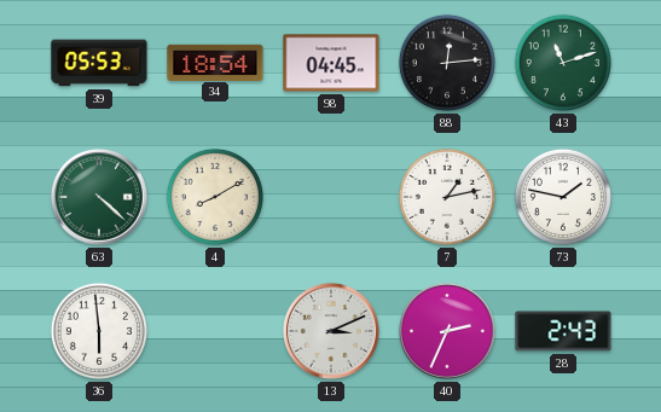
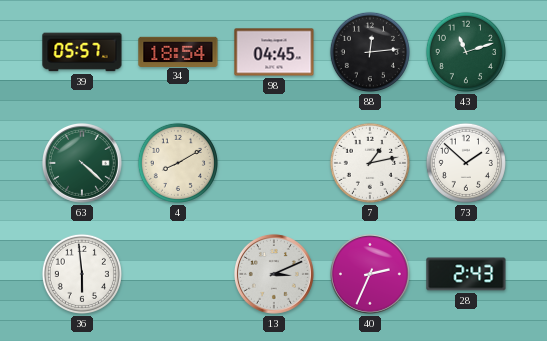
39: 05:53 -> 05:57 (82, 52)
73: 1:47 -> 1:52 (466, 163)
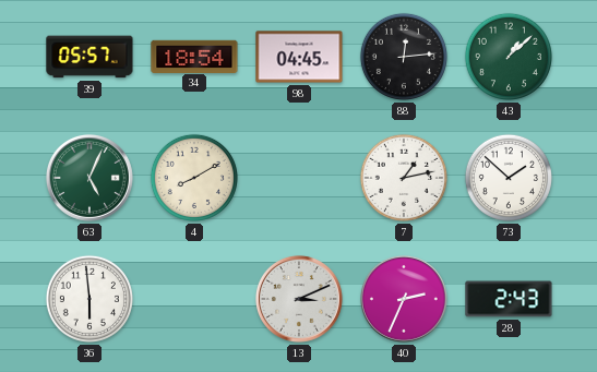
43: 11:12 -> 1:08 (509, 57)
63: 4:22 -> 5:04 (89, 178)
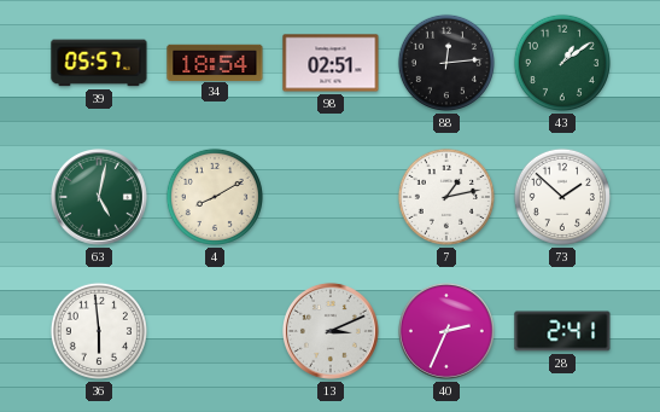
98: 04:45 -> 02:51 (331, 63)
43: 1:08 -> 1:09 (562, 63)
63: 5:04 -> 5:02 (99, 197)
28: 2:43 -> 2:41 (562, 331)
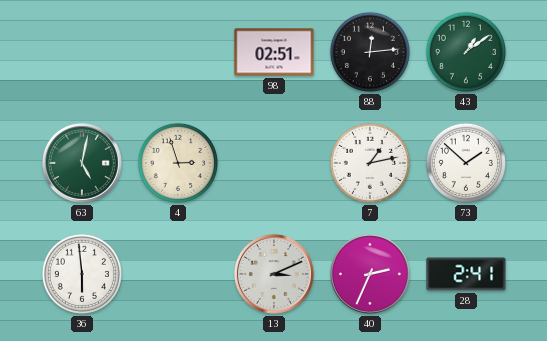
39: 05:57 -> none (99, 63)
34: 18:54 -> none (215, 62)
4: 8:10 -> 2:57 (178, 163)
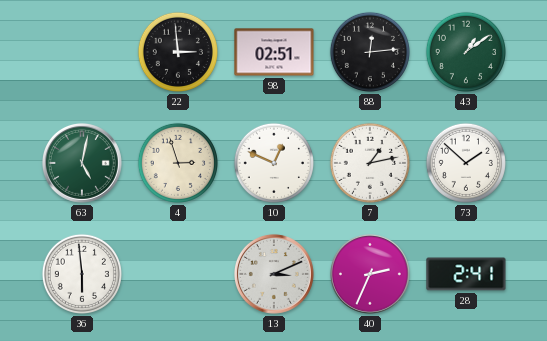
22: none -> 2:59 (178, 52)
10: none -> 12:49 (274, 163)
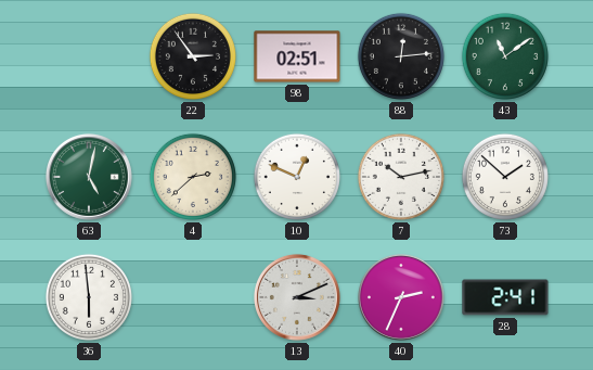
22: 2:59 -> 2:54 (193, 56)
43: 1:09 -> 11:09 (505, 56)
4: 2:57 -> 2:38 (193, 177)
7: 1:13 -> 10:13 (401, 177)
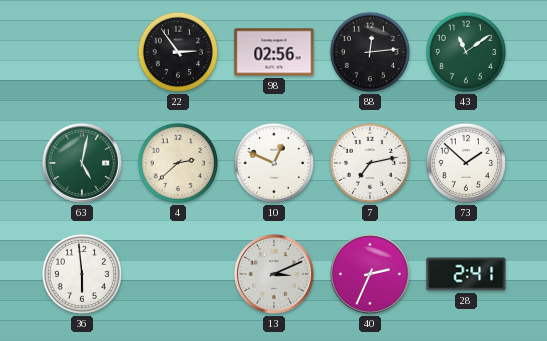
98: 02:51 -> 02:56 (274, 52)
7: 10:13 -> 7:13 (370, 163)
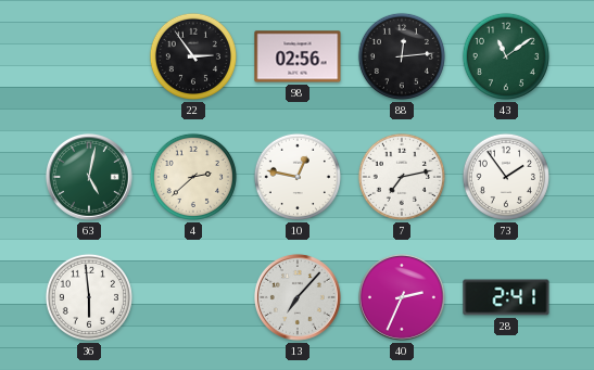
10: 12:49 -> 12:47 (298, 177)
73: 1:52 -> 1:54 (506, 177)
13: 3:11 -> 7:07 (298, 297)
